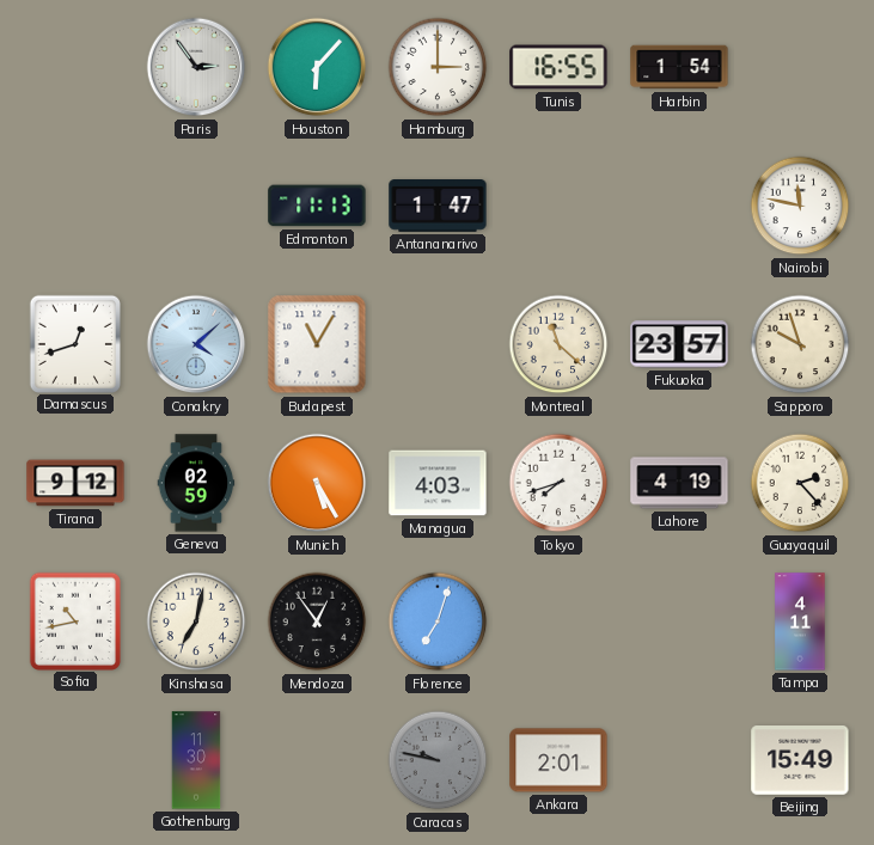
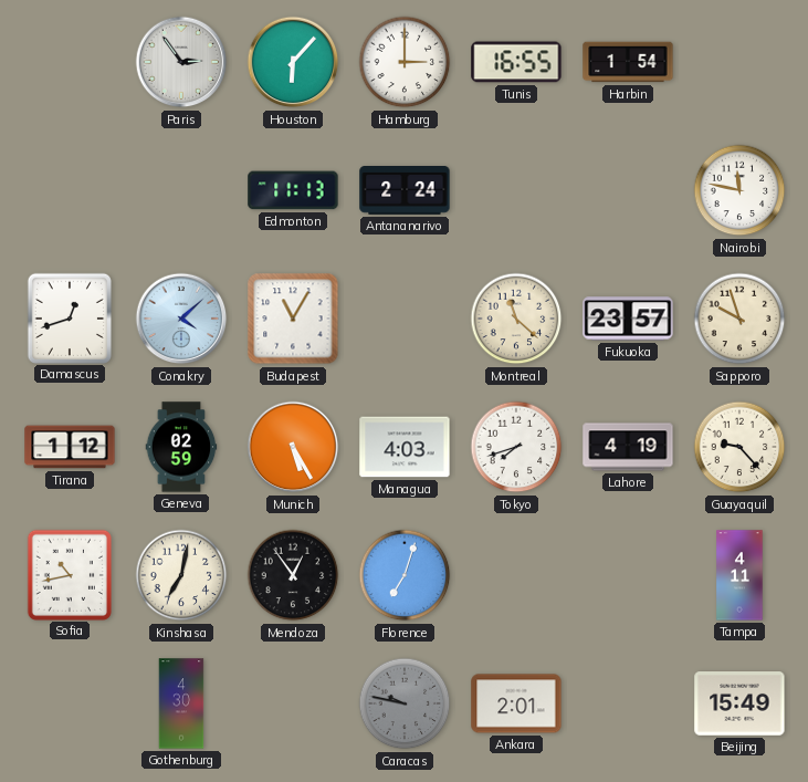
Antananarivo: 1:47 -> 2:24 (405, 191)
Tirana: 9:12 -> 1:12 (70, 447)
Guayaquil: 2:23 -> 9:23 (739, 447)
Gothenburg: 11:30 -> 4:30 (181, 703)
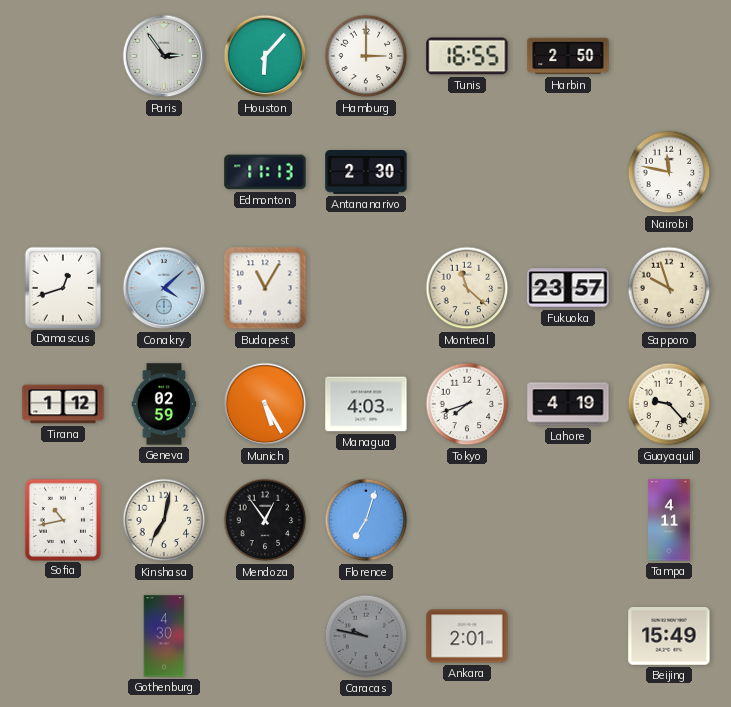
Harbin: 1:54 -> 2:50 (568, 56)
Antananarivo: 2:24 -> 2:30 (366, 173)
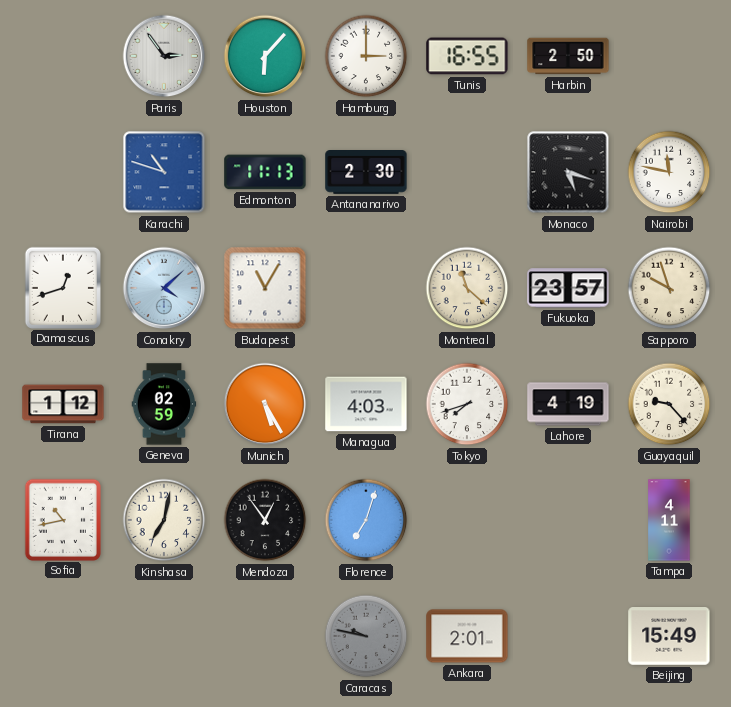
Karachi: none -> 10:48 (164, 172)
Monaco: none -> 5:18 (568, 172)
Gothenburg: 4:30 -> none (164, 636)
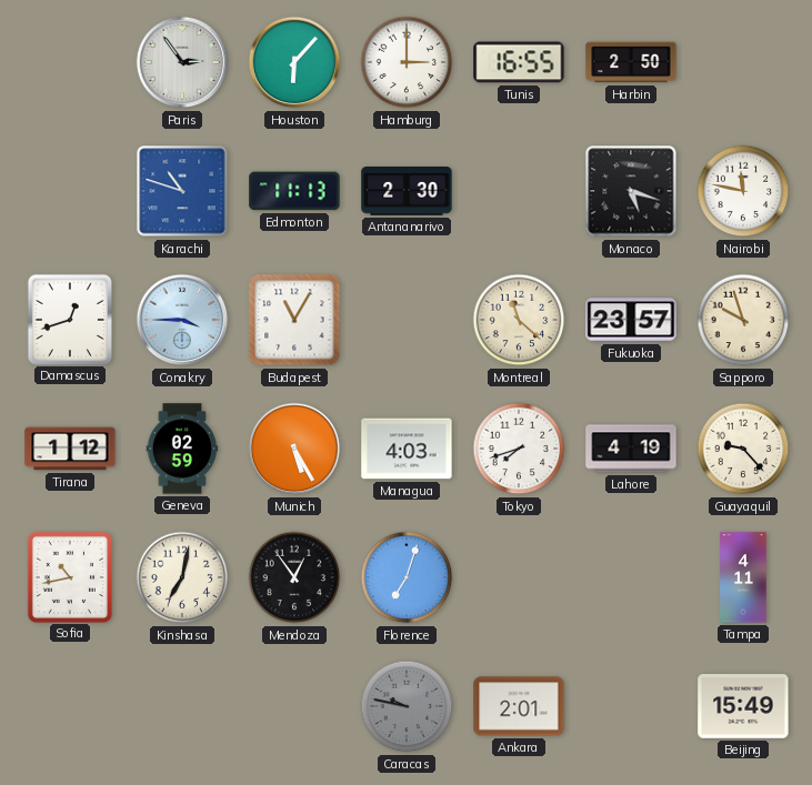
Conakry: 4:08 -> 3:45 (182, 320)
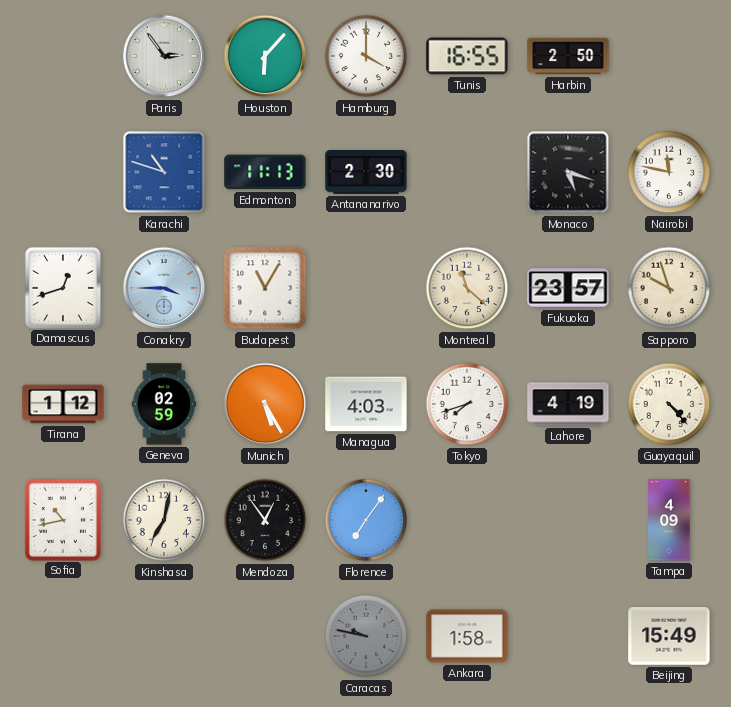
Hamburg: 3:00 -> 4:00 (366, 56)
Guayaquil: 9:23 -> 4:23 (669, 404)
Florence: 7:03 -> 7:06 (366, 520)
Tampa: 4:11 -> 4:09 (669, 520)
Ankara: 2:01 -> 1:58 (467, 636)
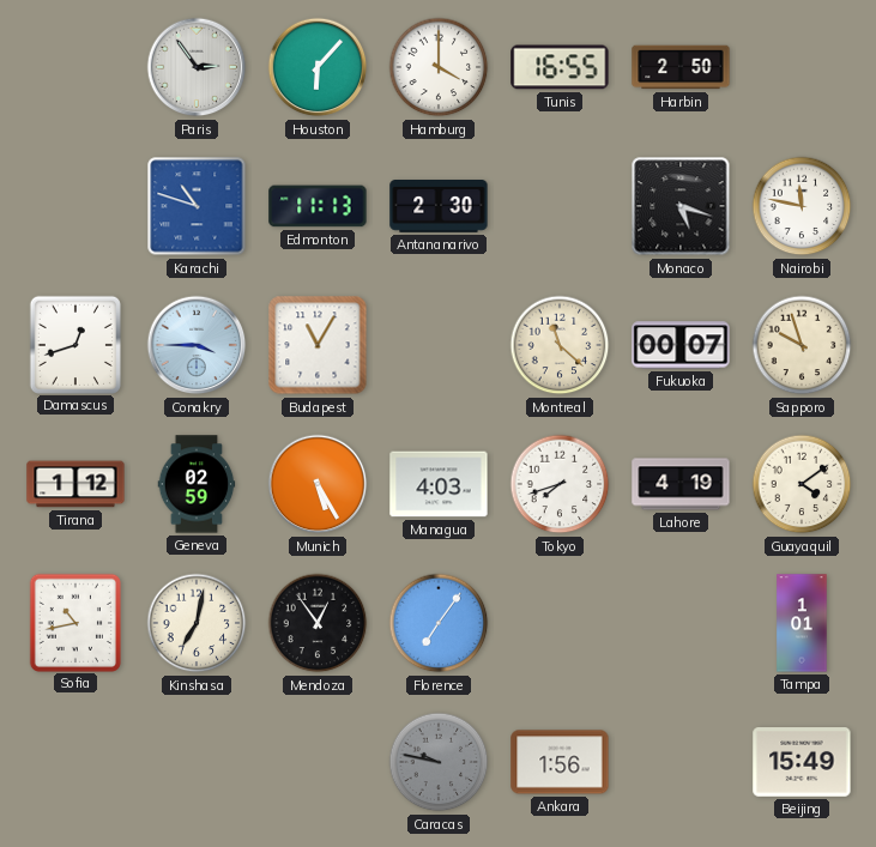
Fukuoka: 23:57 -> 00:07 (681, 345)
Guayaquil: 4:23 -> 4:09 (802, 484)
Tampa: 4:09 -> 1:01 (802, 623)
Ankara: 1:58 -> 1:56 (560, 762)
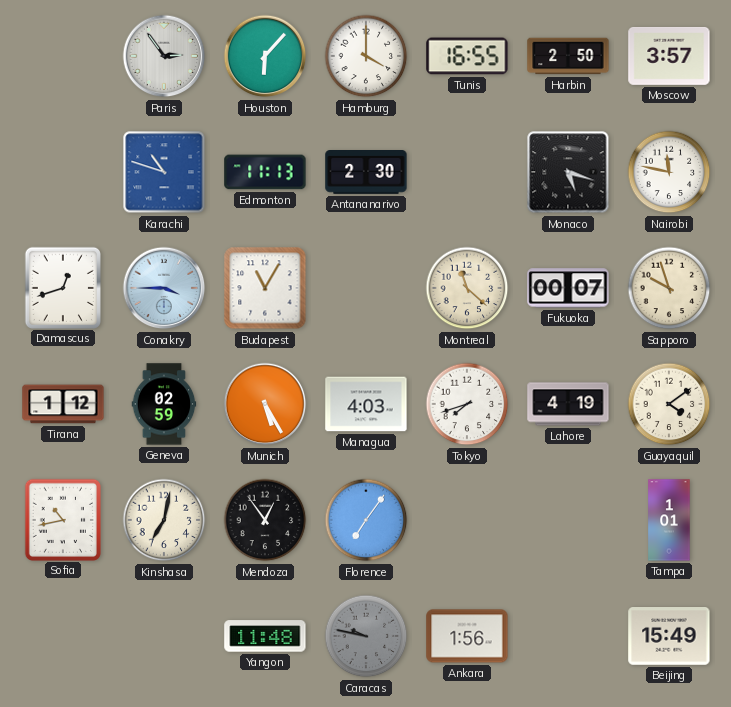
Moscow: none -> 3:57 (669, 56)
Yangon: none -> 11:48 (265, 636)
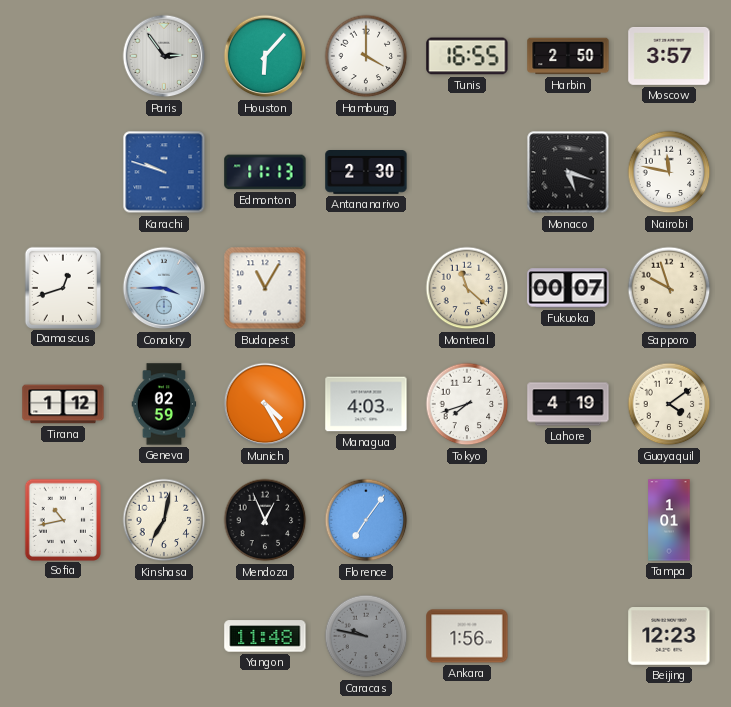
Karachi: 10:48 -> 9:48 (164, 172)
Munich: 5:25 -> 4:25 (265, 404)
Mendoza: 12:54 -> 12:56 (265, 520)
Beijing: 15:49 -> 12:23 (669, 637)
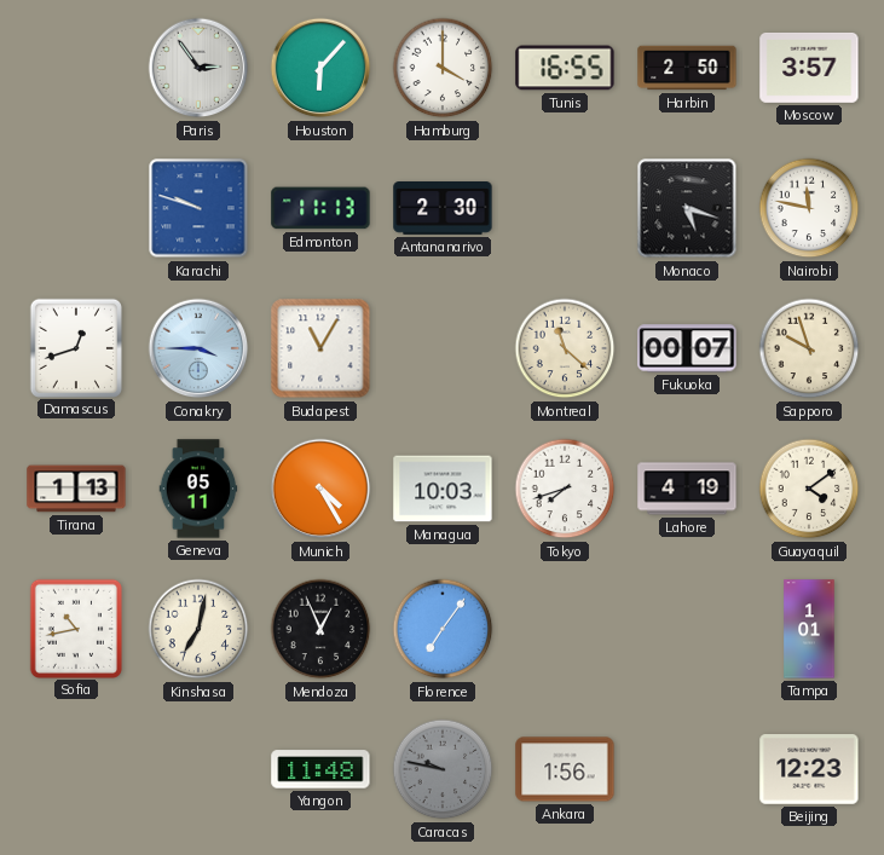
Tirana: 1:12 -> 1:13 (76, 489)
Geneva: 02:59 -> 05:11 (198, 489)
Managua: 4:03 -> 10:03 (443, 489)
